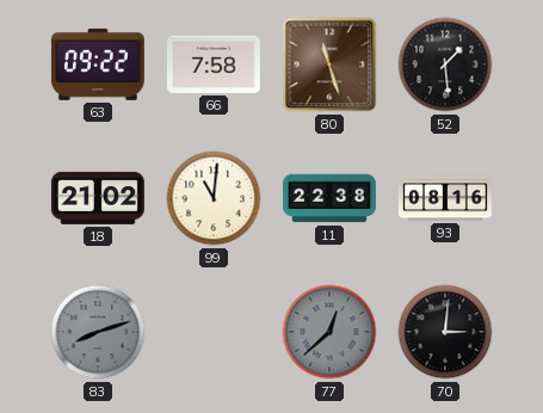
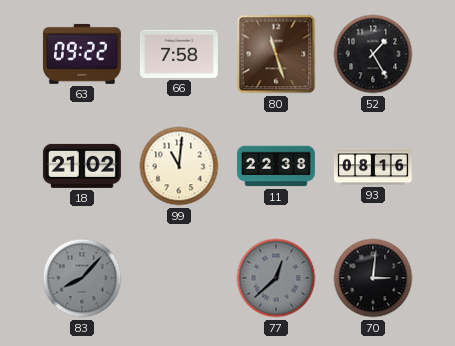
52: 1:29 -> 1:25 (373, 54)
83: 8:12 -> 8:07 (82, 278)
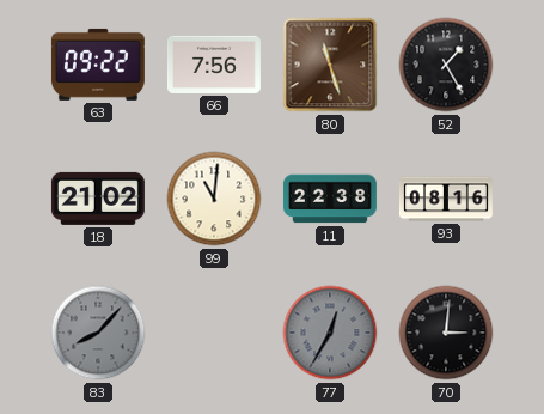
66: 7:58 -> 7:56 (214, 65)
77: 12:38 -> 12:35 (330, 333)
